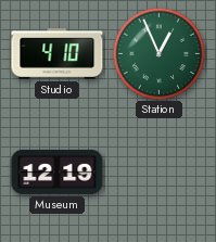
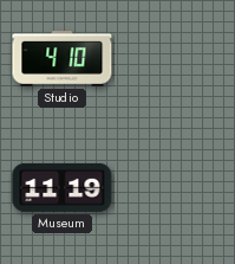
Station: 12:56 -> none (158, 53)
Museum: 12:19 -> 11:19 (63, 187)
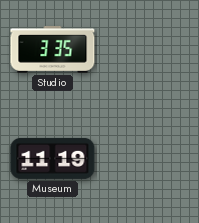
Studio: 4:10 -> 3:35 (53, 49)
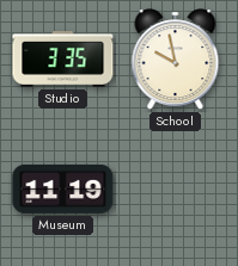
School: none -> 9:58 (176, 60)
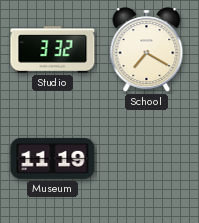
Studio: 3:35 -> 3:32 (53, 49)
School: 9:58 -> 7:20 (147, 50)
